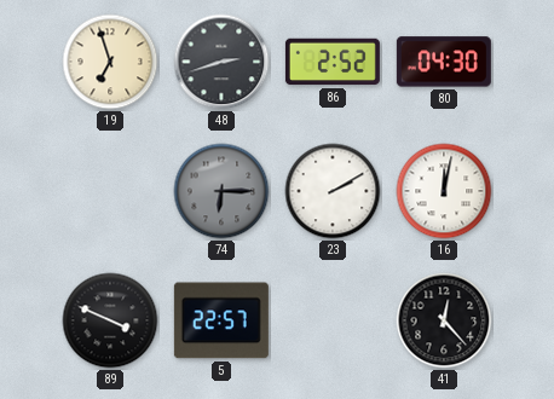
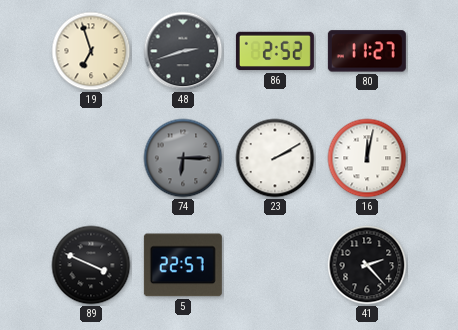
80: 04:30 -> 11:27 (367, 51)
41: 12:23 -> 2:23 (367, 265)
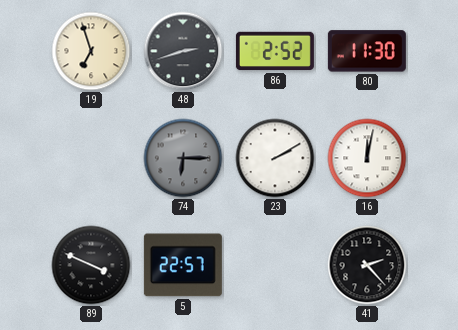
80: 11:27 -> 11:30 (367, 51)
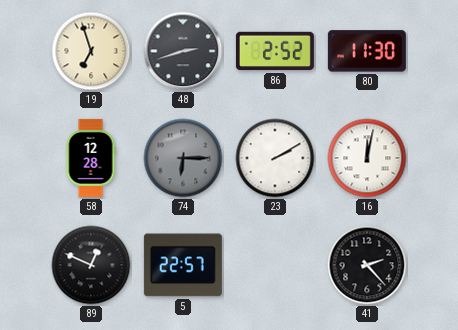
58: none -> 12:28 (91, 158)
89: 3:49 -> 12:49 (91, 265)
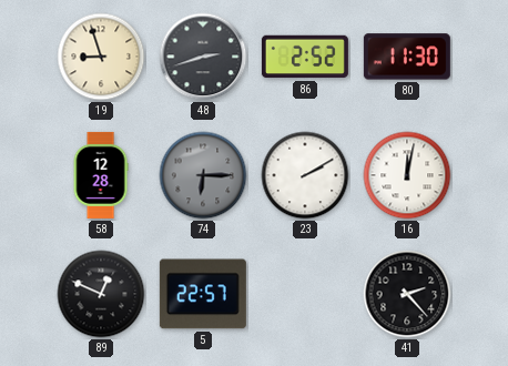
19: 6:57 -> 8:57 (101, 57)
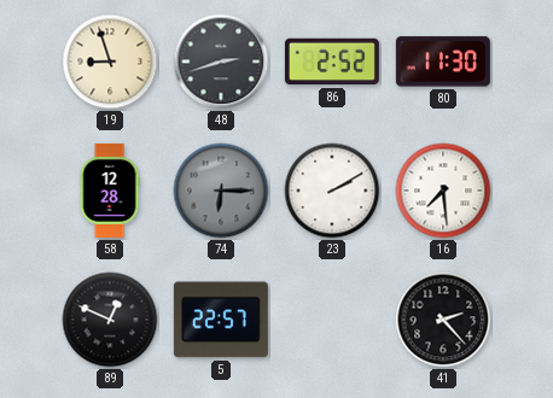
16: 12:02 -> 7:29 (443, 191)
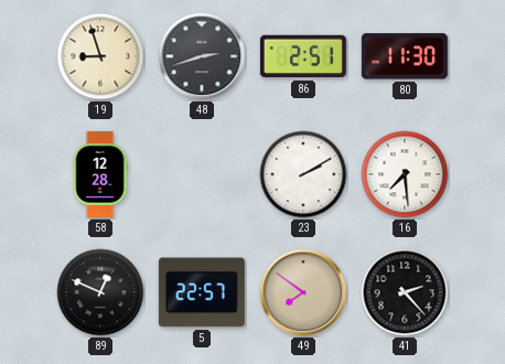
86: 2:52 -> 2:51 (303, 56)
74: 6:15 -> none (221, 191)
49: none -> 7:51 (303, 292)
